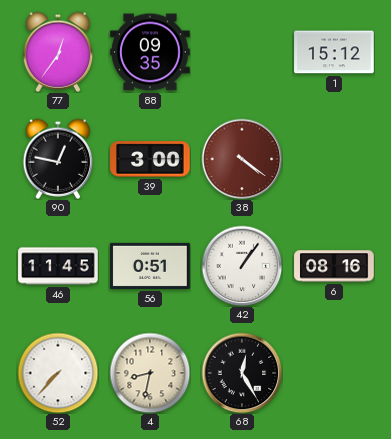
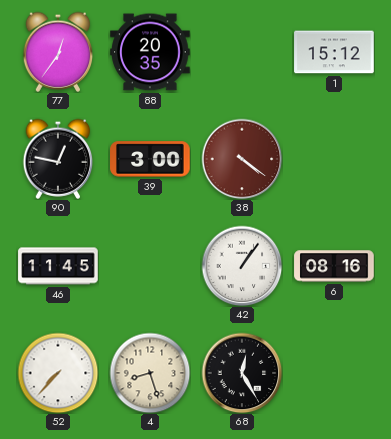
88: 09:35 -> 20:35 (150, 52)
56: 0:51 -> none (150, 266)
4: 8:32 -> 8:27 (150, 373)
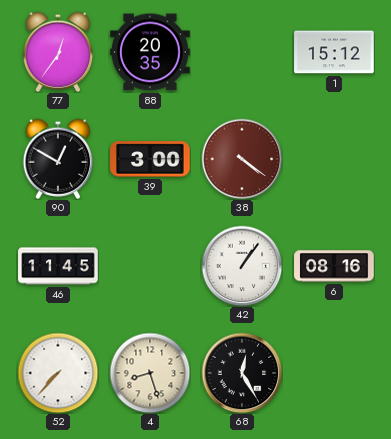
90: 12:47 -> 12:50 (58, 159)
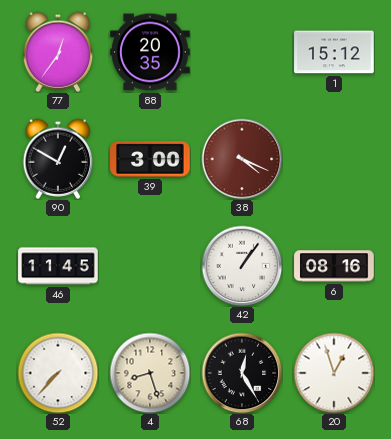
38: 4:21 -> 4:19 (242, 159)
20: none -> 12:57 (334, 373)
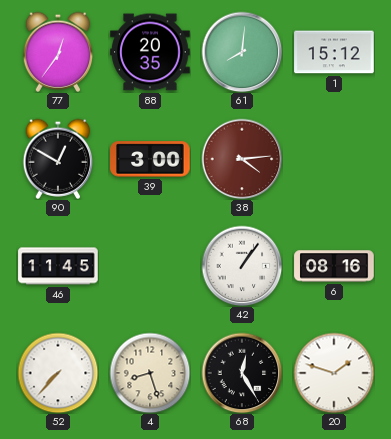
61: none -> 8:01 (242, 52)
38: 4:19 -> 4:14 (242, 159)
20: 12:57 -> 1:48 (334, 373)
